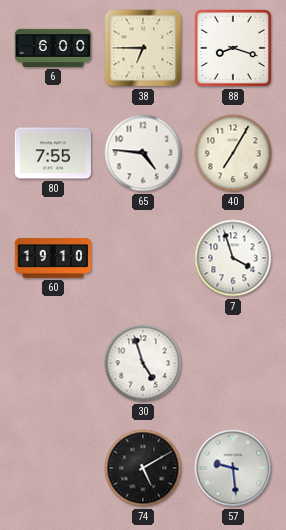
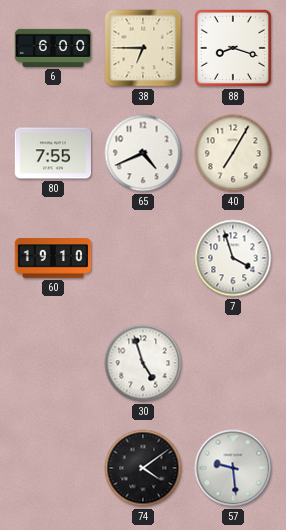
65: 4:46 -> 4:41 (143, 153)
74: 5:10 -> 4:09 (143, 468)
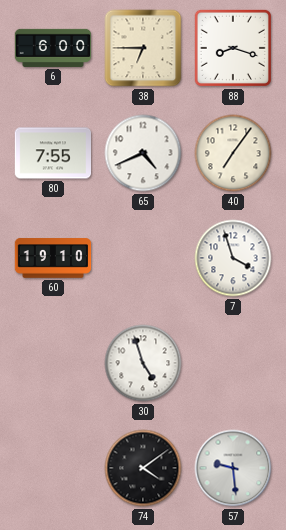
40: 7:05 -> 7:06 (233, 153)
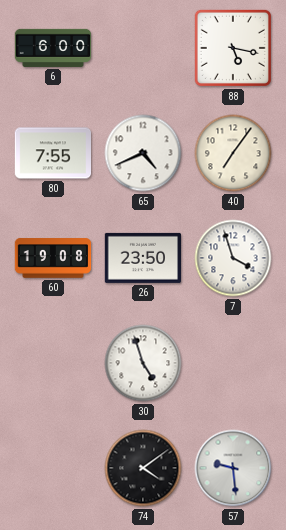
38: 6:45 -> none (143, 48)
88: 8:18 -> 5:17 (233, 48)
60: 19:10 -> 19:08 (53, 258)
26: none -> 23:50 (142, 258)
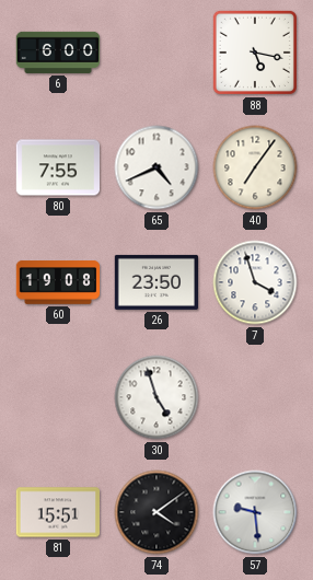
81: none -> 15:51 (58, 512)
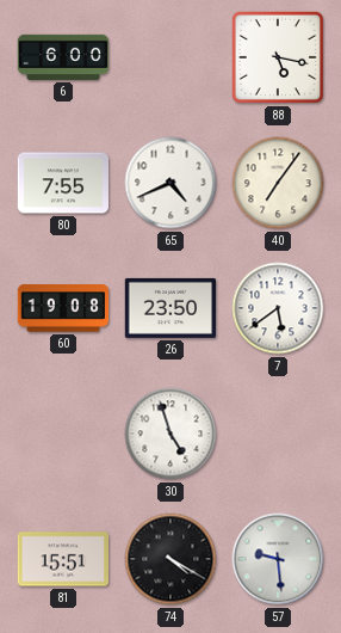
7: 3:57 -> 5:39 (278, 308)
74: 4:09 -> 4:20 (170, 559)
